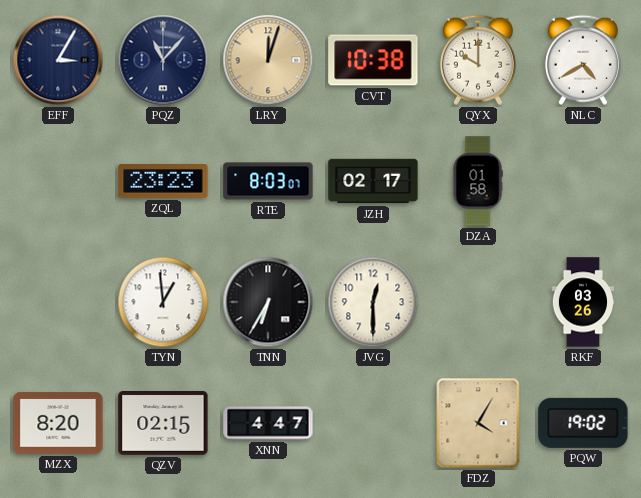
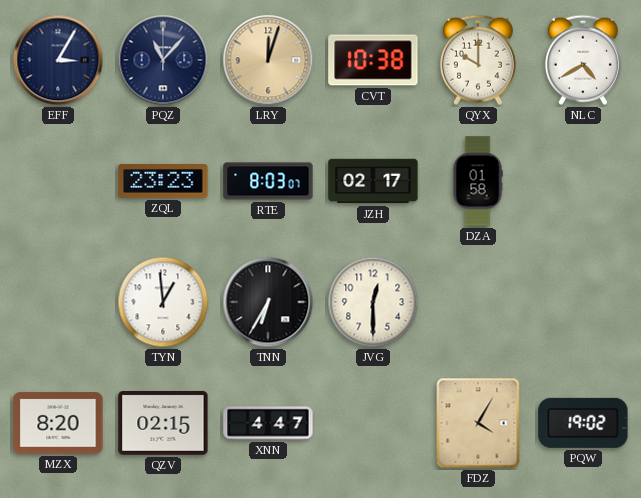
RKF: 03:26 -> none (583, 302)
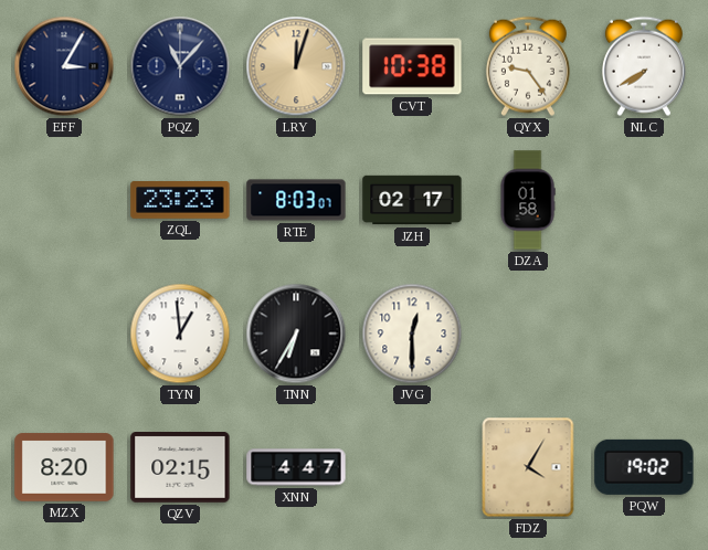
QYX: 10:00 -> 9:24 (528, 66)
NLC: 4:40 -> 7:40 (644, 66)
